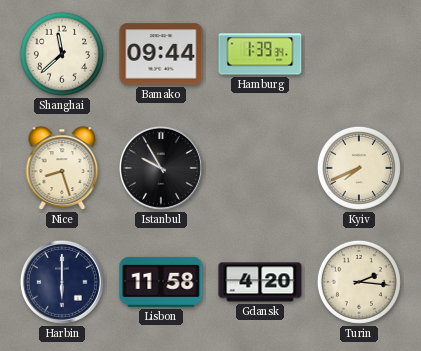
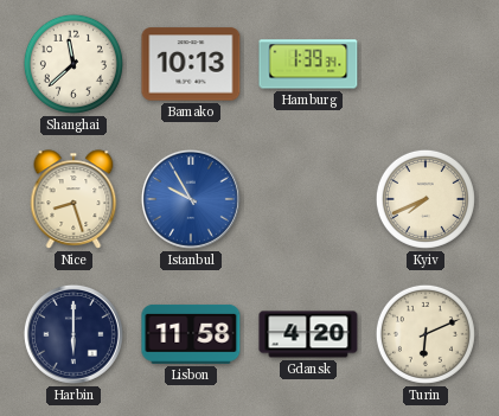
Bamako: 09:44 -> 10:13 (191, 64)
Istanbul dial: black -> blue (191, 199)
Turin: 2:16 -> 6:11 (426, 334)
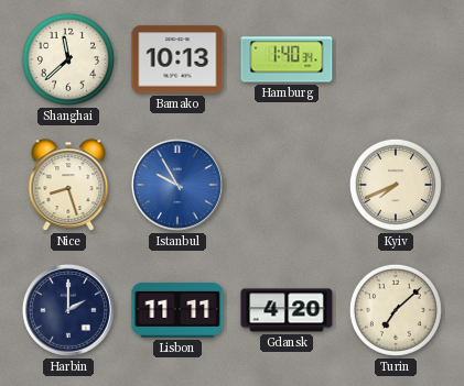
Hamburg: 1:39 -> 1:40 (287, 59)
Harbin: 6:00 -> 2:00 (68, 310)
Lisbon: 11:58 -> 11:11 (177, 310)
Turin: 6:11 -> 7:08 (396, 310)
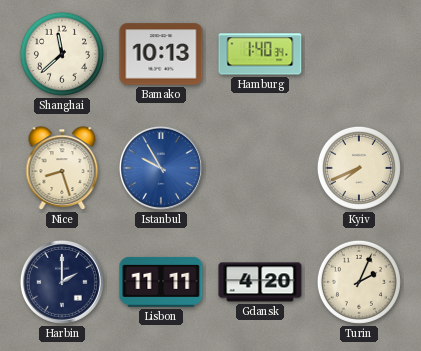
Turin: 7:08 -> 2:04 (359, 282)
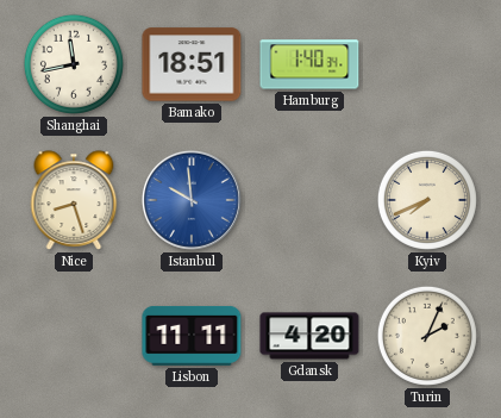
Shanghai: 11:38 -> 11:43 (74, 64)
Bamako: 10:13 -> 18:51 (192, 64)
Istanbul: 9:55 -> 9:59 (192, 200)
Harbin: 2:00 -> none (62, 282)
